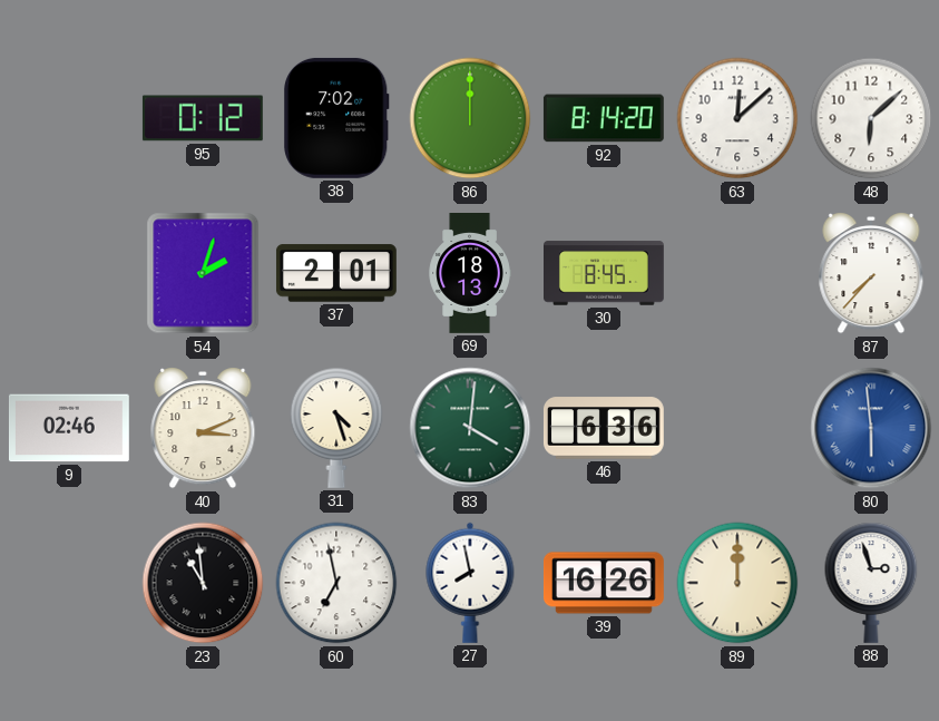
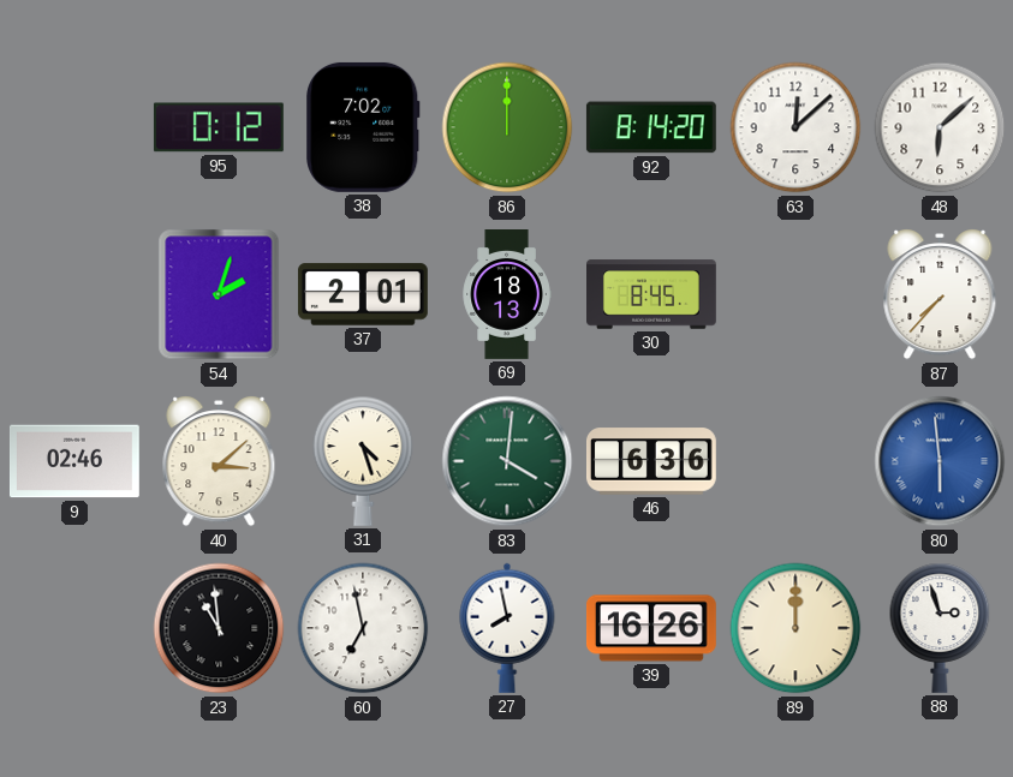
40: 3:11 -> 3:08 (219, 462)
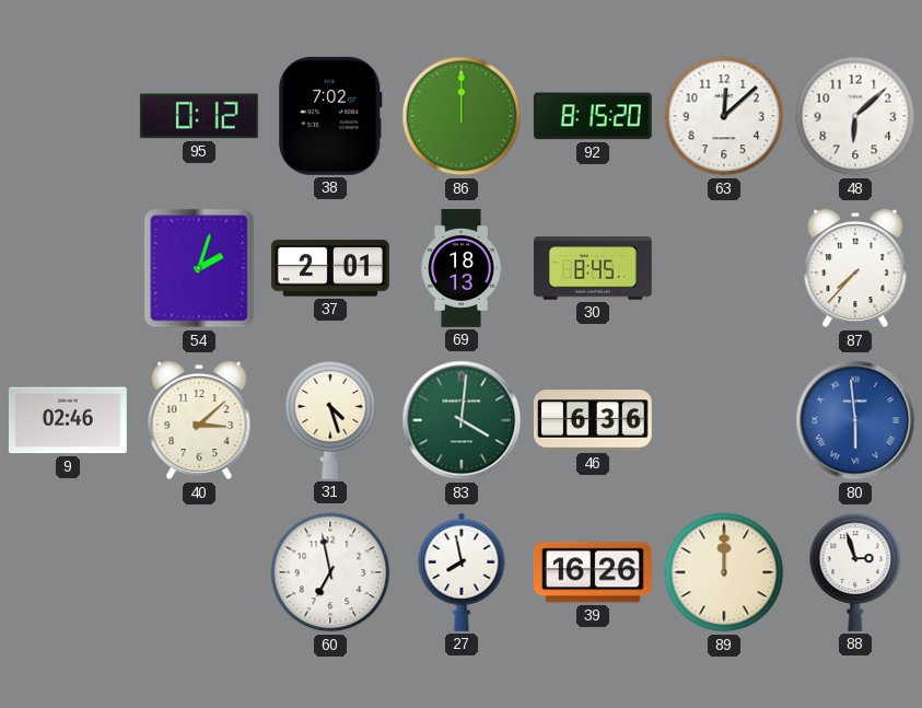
92: 8:14 -> 8:15 (593, 116)
23: 10:59 -> none (219, 628)
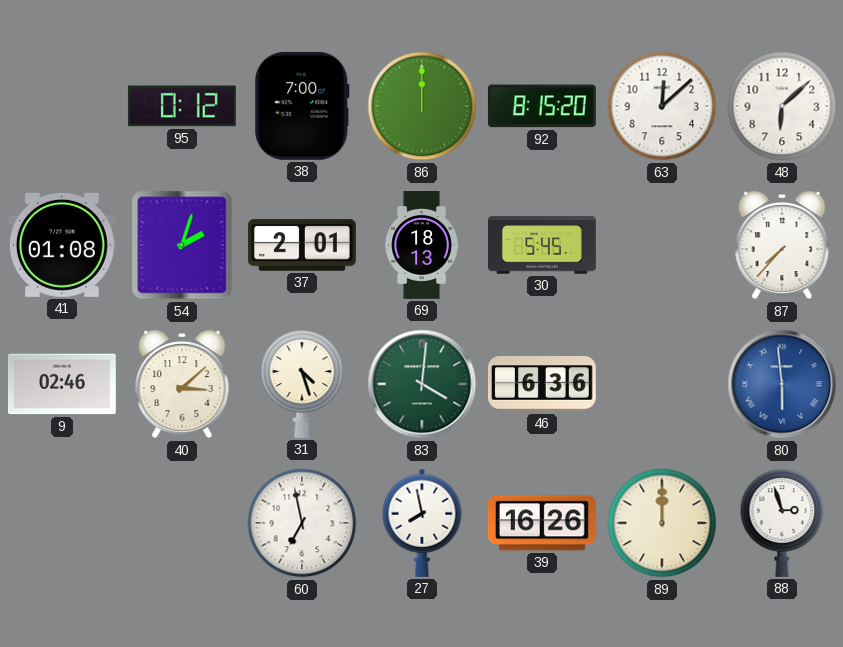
38: 7:02 -> 7:00 (302, 106)
41: none -> 01:08 (62, 245)
30: 8:45 -> 5:45 (543, 245)
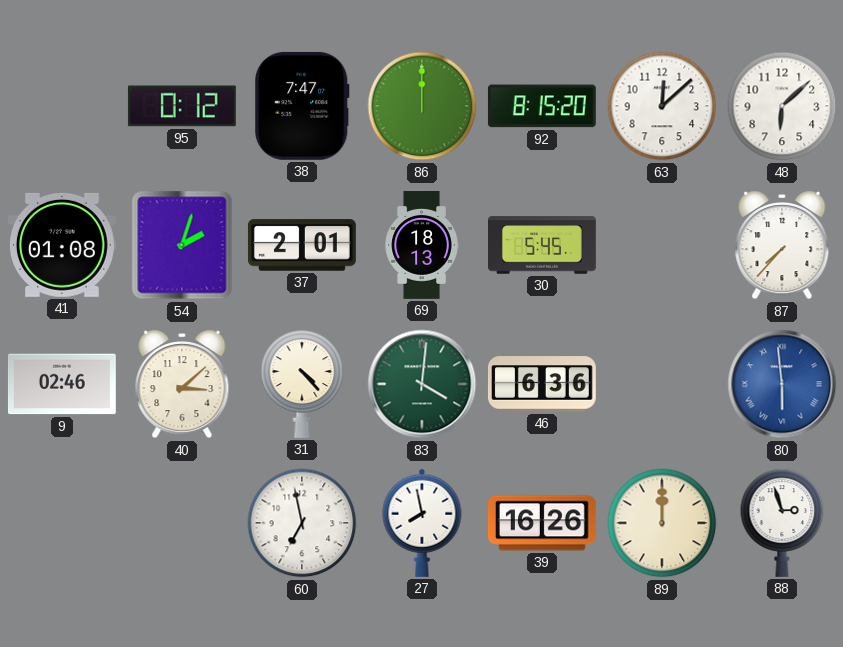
38: 7:00 -> 7:47 (302, 106)
31: 4:27 -> 4:23 (302, 384)
